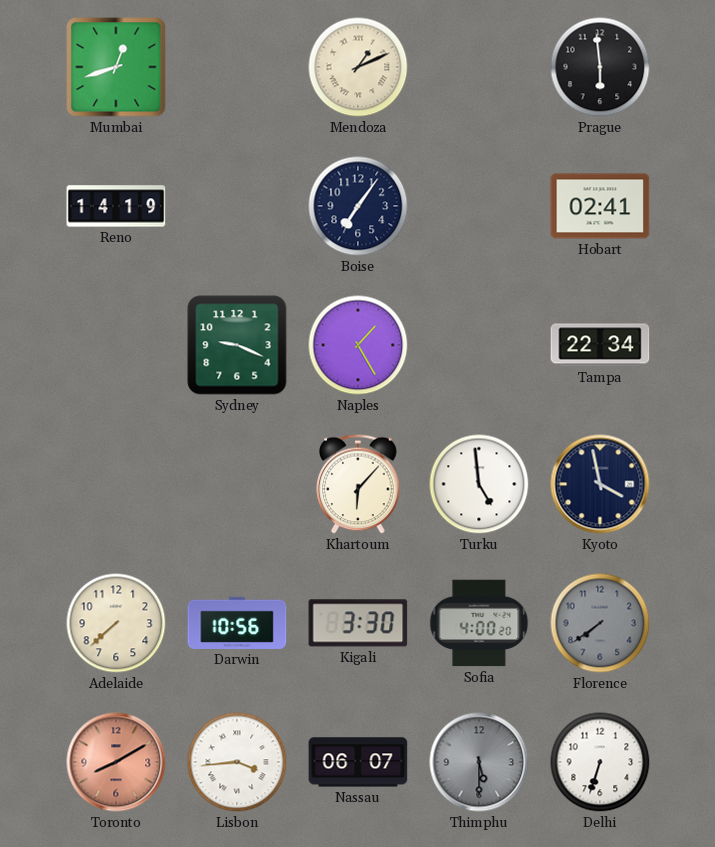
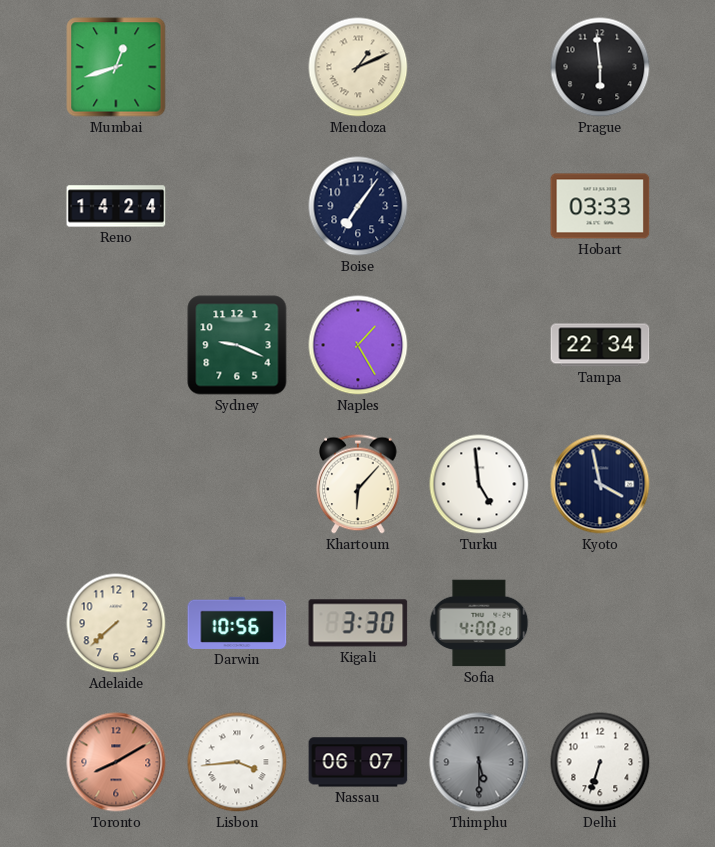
Reno: 14:19 -> 14:24 (116, 206)
Hobart: 02:41 -> 03:33 (600, 206)
Florence: 7:39 -> none (600, 623)
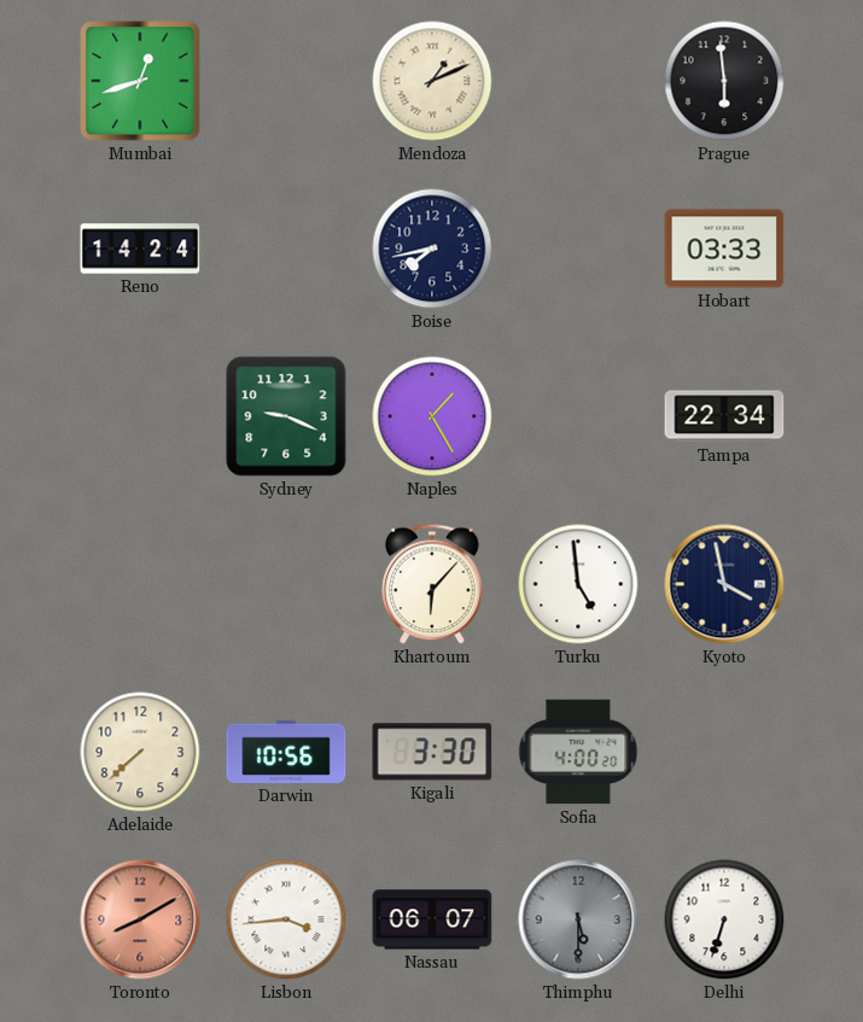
Boise: 7:06 -> 7:43 (432, 249)
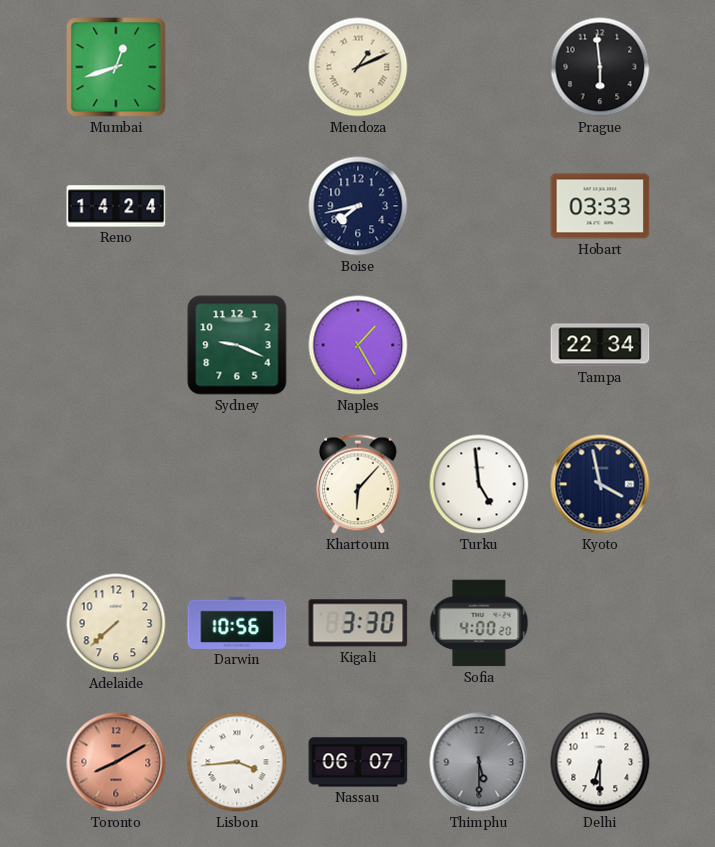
Delhi: 6:33 -> 6:30 (600, 762)
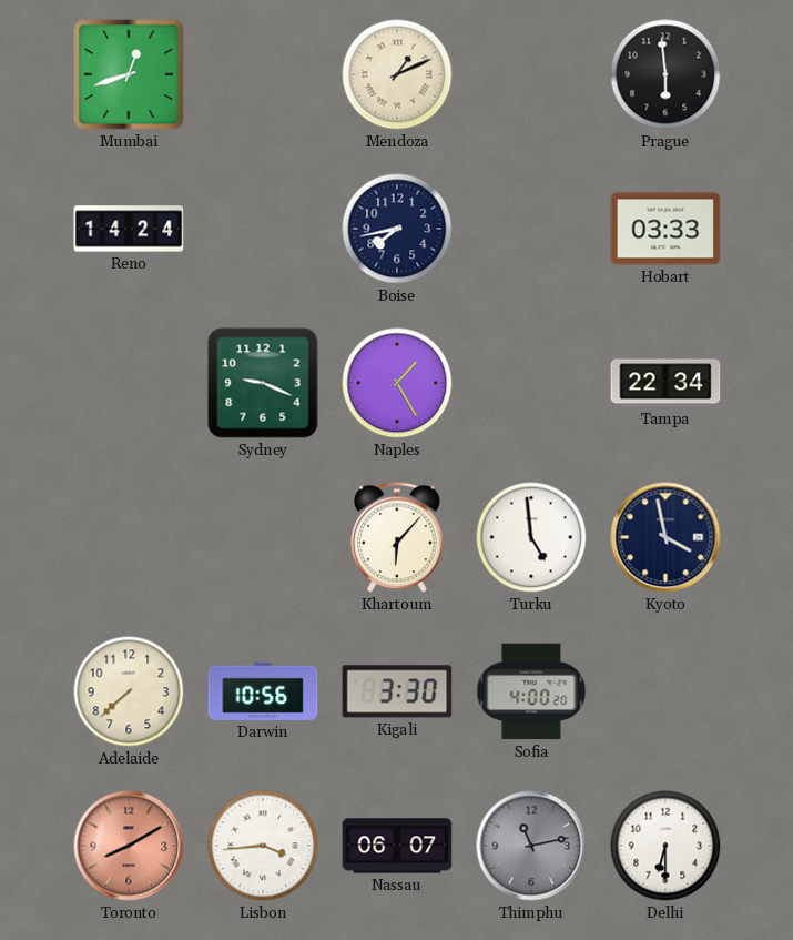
Thimphu: 5:30 -> 11:13 (531, 846)
